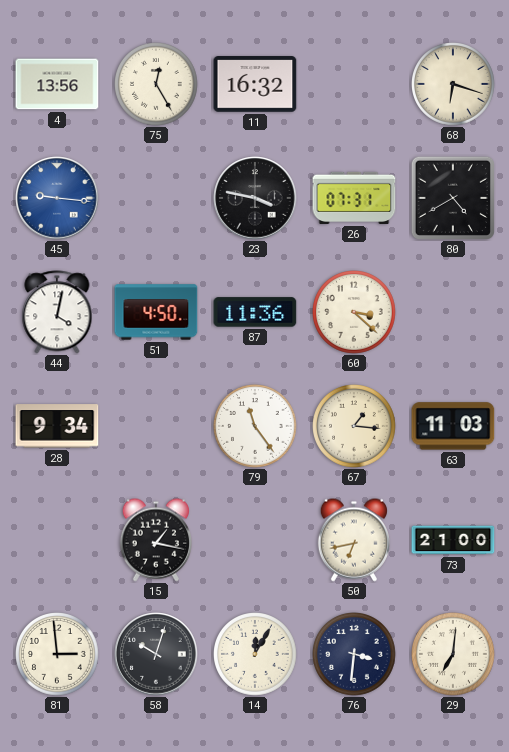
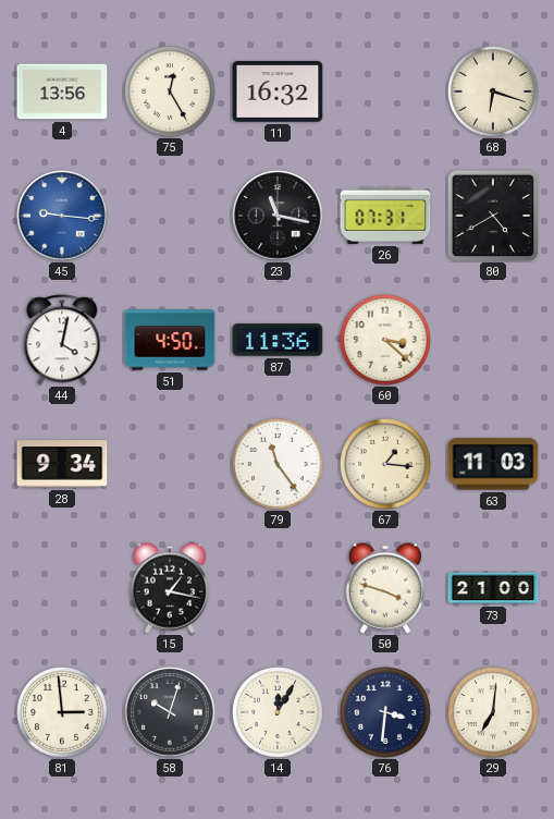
23: 3:47 -> 11:17 (278, 216)
50: 6:43 -> 3:48 (385, 588)
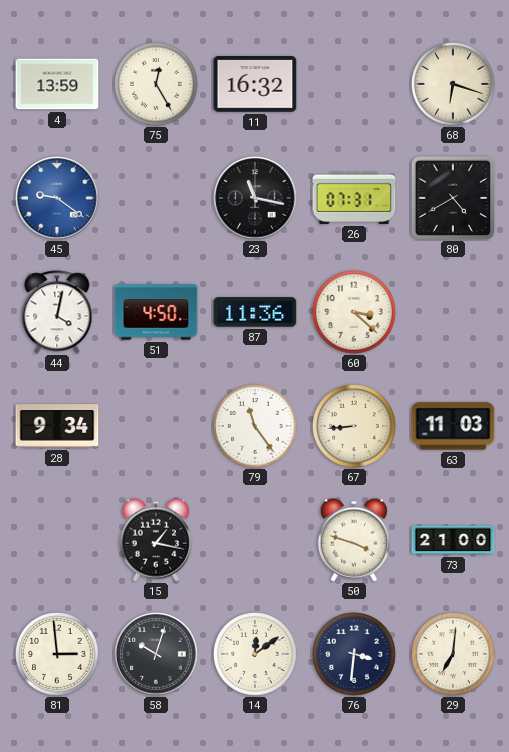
4: 13:56 -> 13:59 (57, 84)
45: 9:16 -> 9:21 (57, 198)
67: 1:16 -> 8:44 (355, 427)
14: 12:05 -> 12:09 (256, 655)
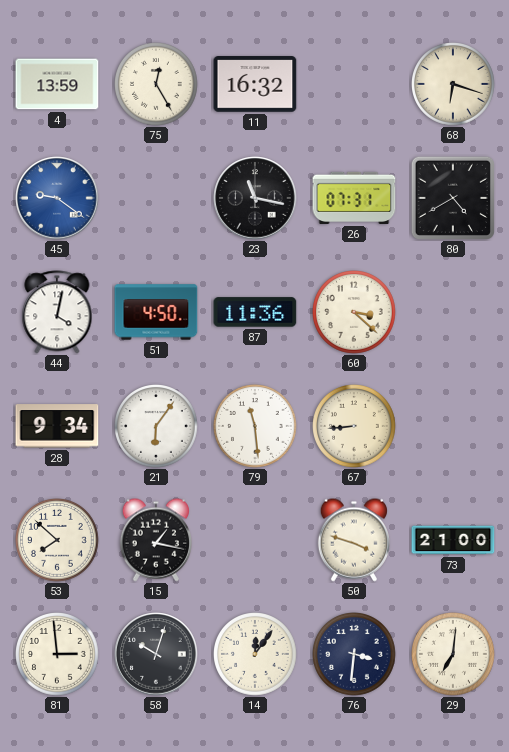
21: none -> 6:06 (157, 427)
79: 11:24 -> 11:29 (256, 427)
63: 11:03 -> none (453, 426)
53: none -> 7:52 (58, 541)
14: 12:09 -> 12:06 (256, 655)
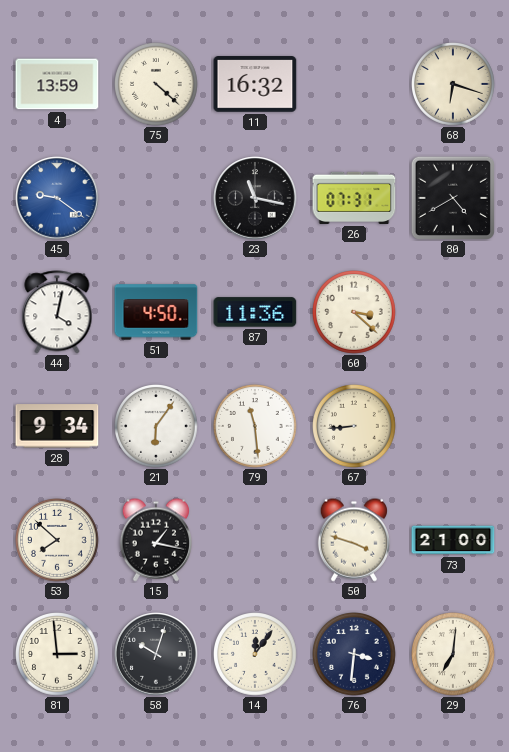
75: 12:25 -> 4:22 (157, 85)
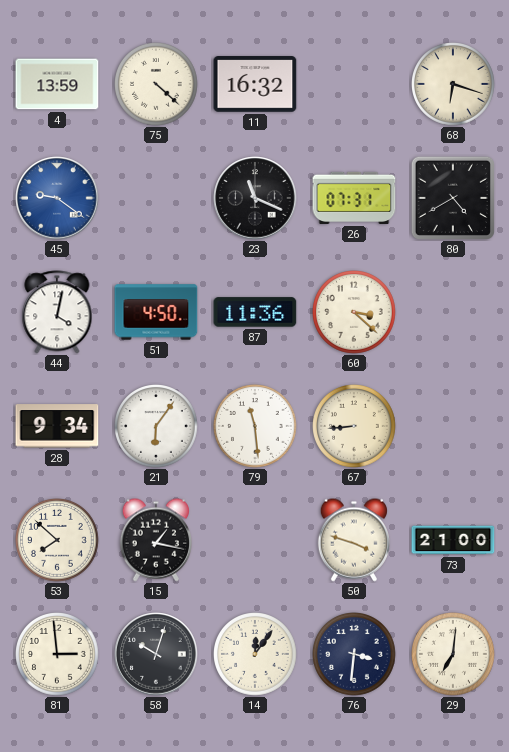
23: 11:17 -> 11:19 (255, 198)
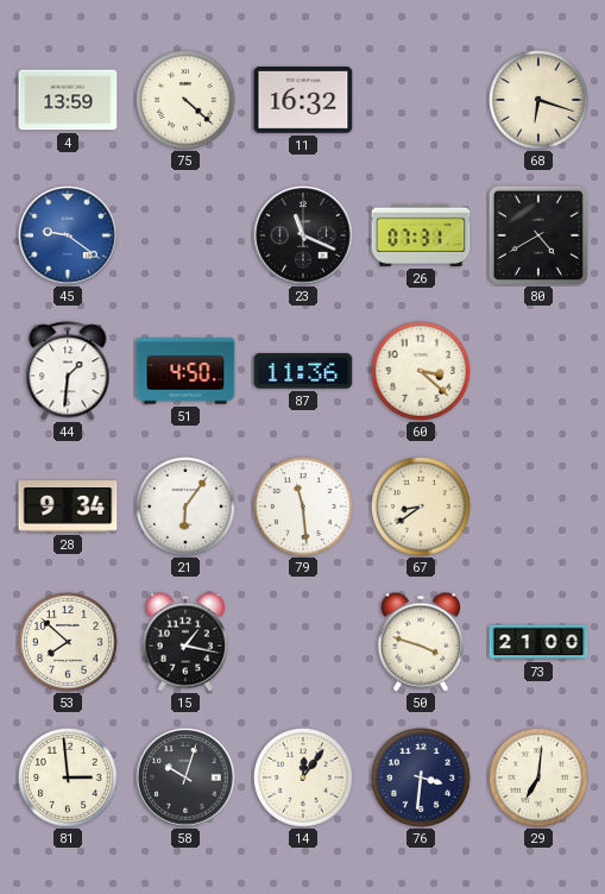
44: 4:02 -> 1:31 (68, 371)
67: 8:44 -> 8:39 (422, 508)
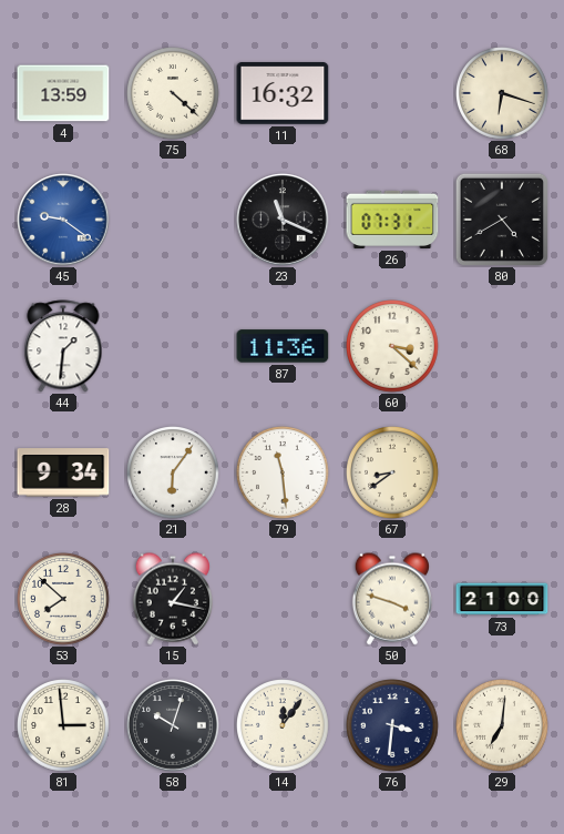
51: 4:50 -> none (185, 371)
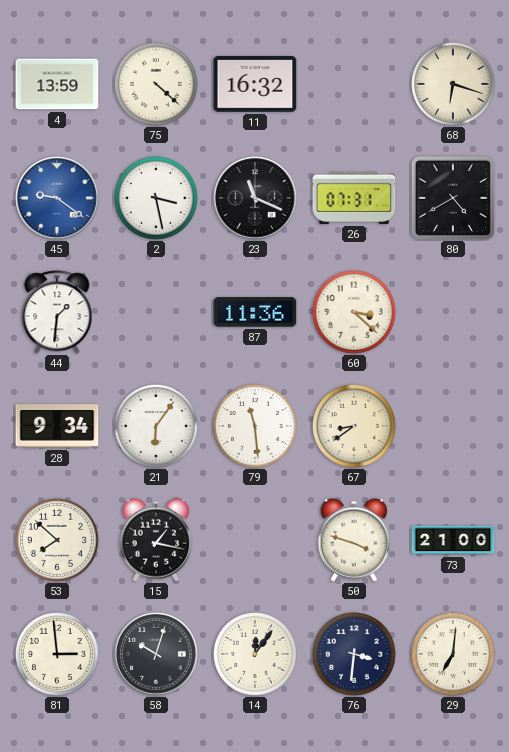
2: none -> 3:28 (157, 199)
